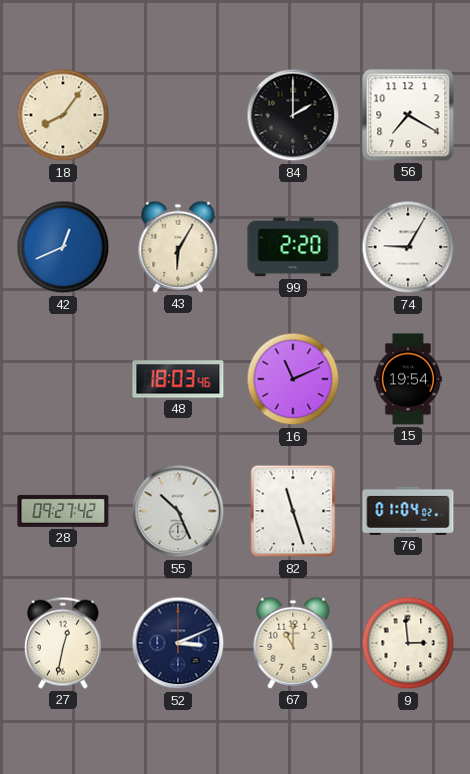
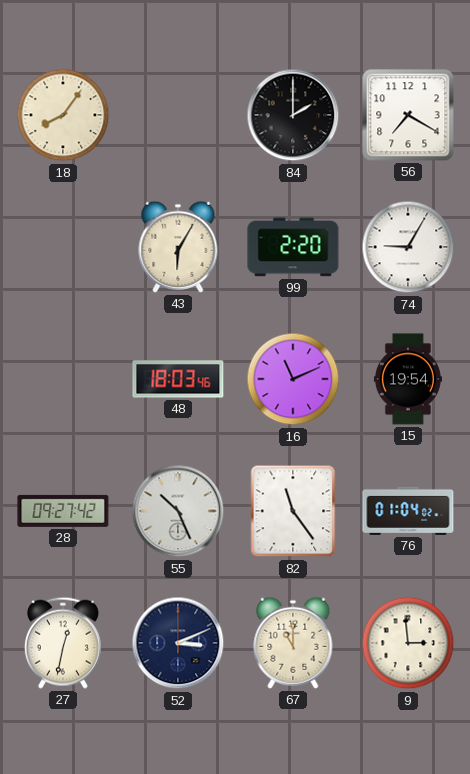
42: 12:41 -> none (63, 247)
82: 11:27 -> 11:24 (293, 511)
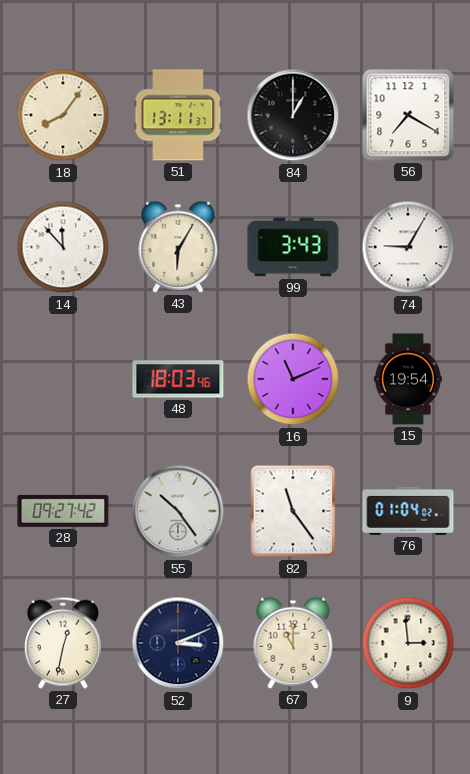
51: none -> 13:11 (178, 115)
84: 2:00 -> 1:00 (293, 115)
14: none -> 11:53 (63, 247)
99: 2:20 -> 3:43 (293, 247)
55: 10:26 -> 10:24 (178, 511)
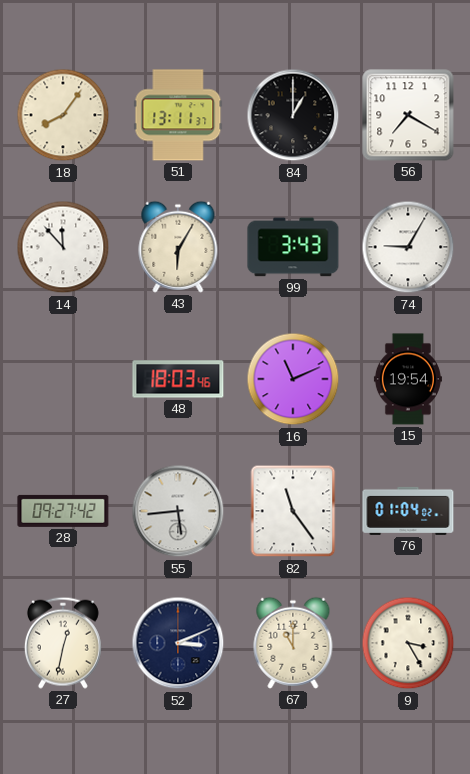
55: 10:24 -> 5:44 (178, 511)
9: 2:59 -> 3:25 (408, 643)
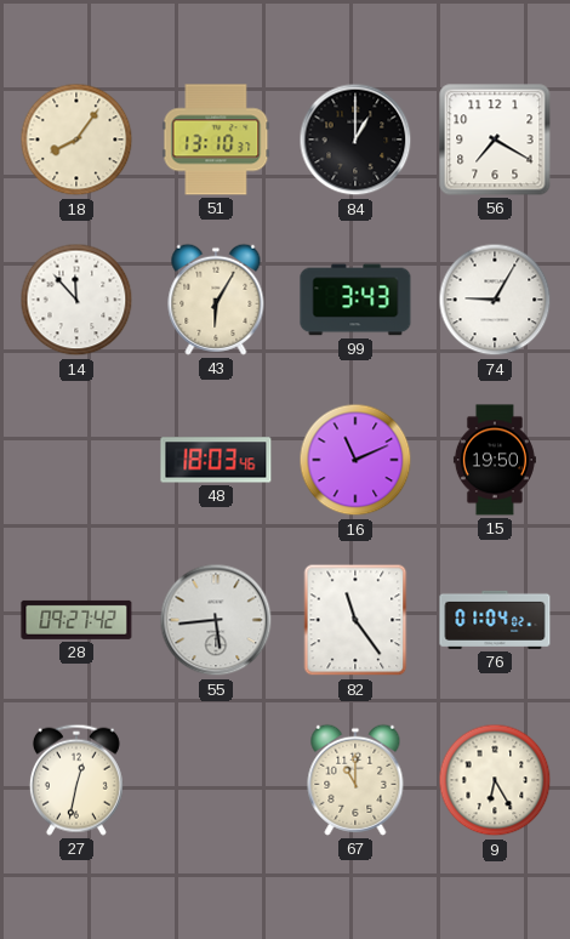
51: 13:11 -> 13:10 (216, 140)
15: 19:54 -> 19:50 (495, 460)
52: 3:11 -> none (178, 643)
9: 3:25 -> 6:25 (495, 780)
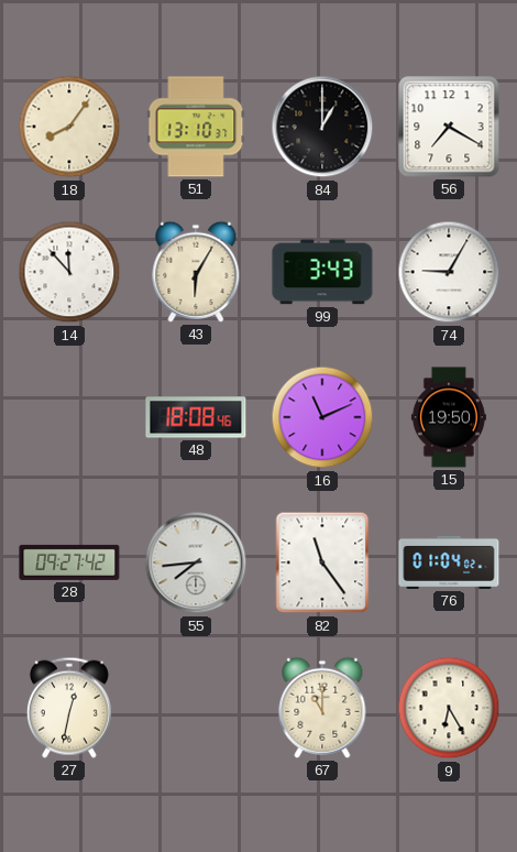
48: 18:03 -> 18:08 (196, 417)
55: 5:44 -> 7:44 (196, 562)
